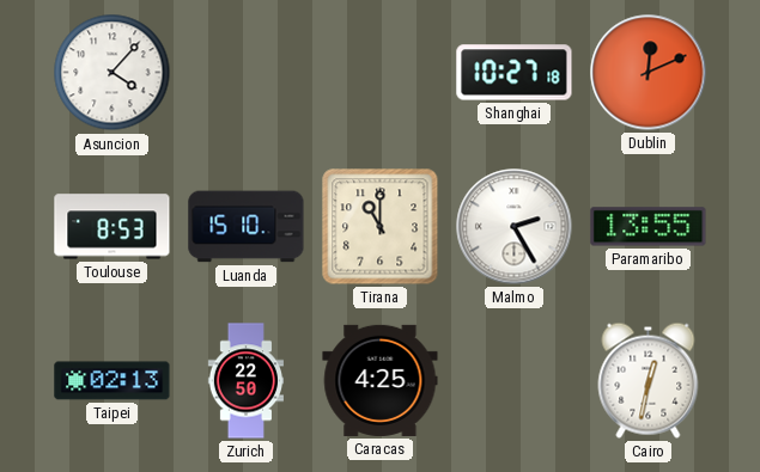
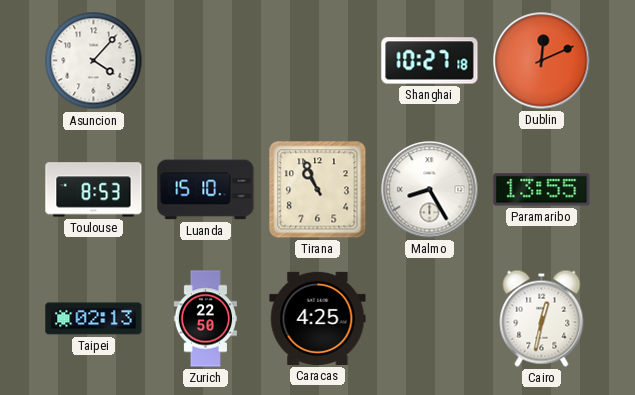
Tirana: 11:00 -> 10:56 (318, 190)
Malmo: 2:25 -> 8:25 (430, 190)
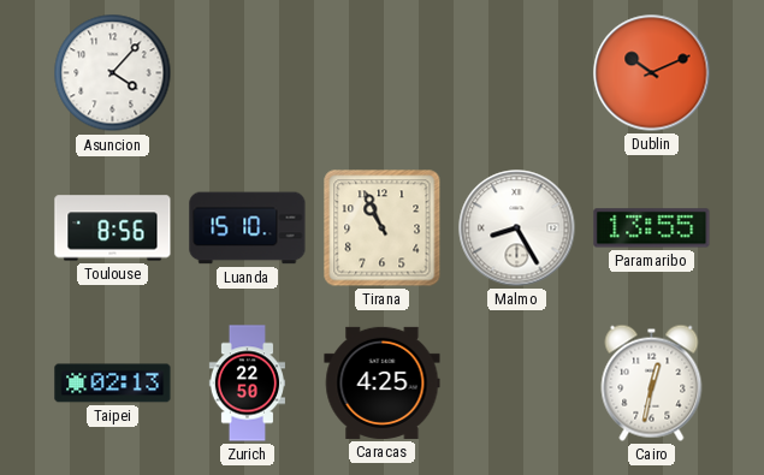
Shanghai: 10:27 -> none (430, 61)
Dublin: 12:11 -> 10:11 (652, 73)
Toulouse: 8:53 -> 8:56 (113, 228)
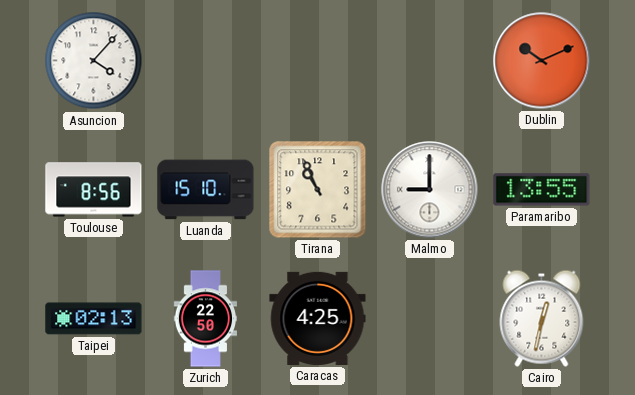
Malmo: 8:25 -> 9:00 (430, 190)
